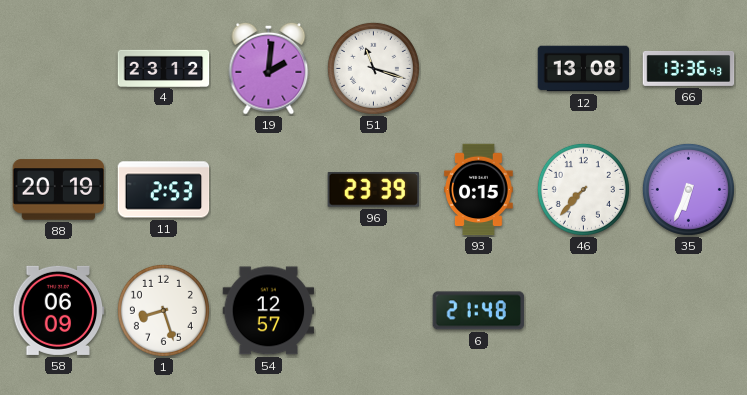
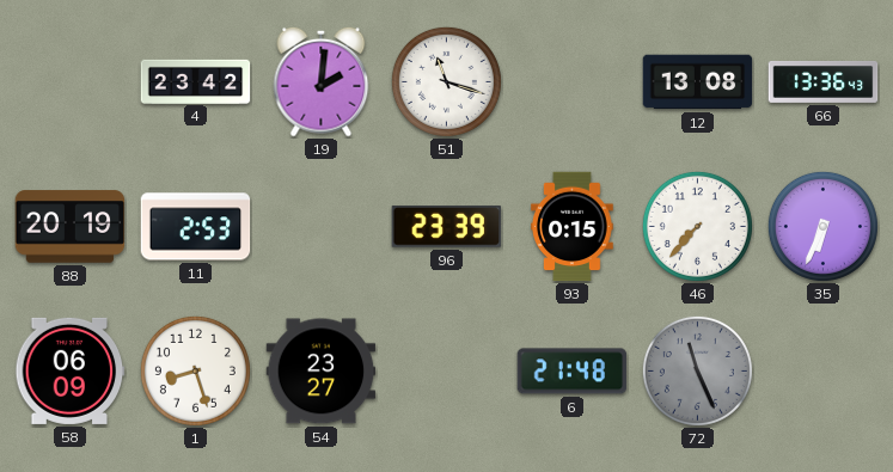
4: 23:12 -> 23:42 (196, 81)
54: 12:57 -> 23:27 (322, 372)
72: none -> 11:26 (697, 370)
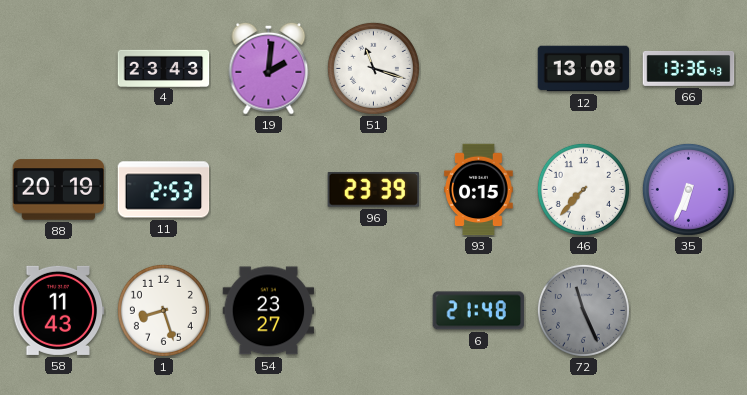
4: 23:42 -> 23:43 (164, 68)
58: 06:09 -> 11:43 (59, 310)
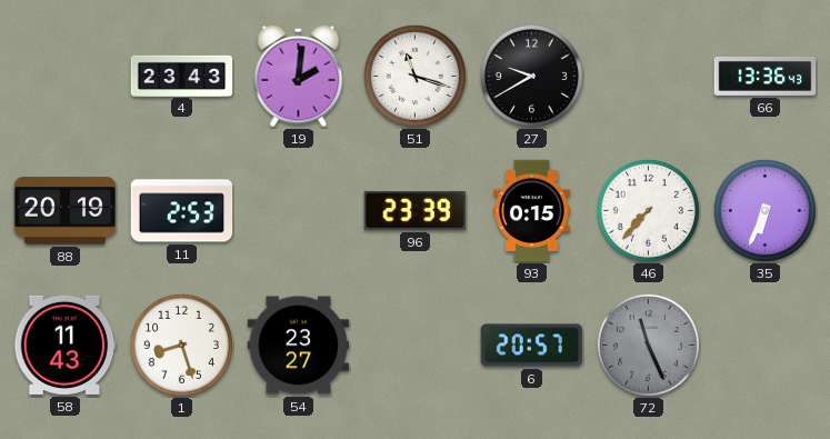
27: none -> 9:40 (531, 76)
12: 13:08 -> none (584, 69)
6: 21:48 -> 20:57 (532, 346)
